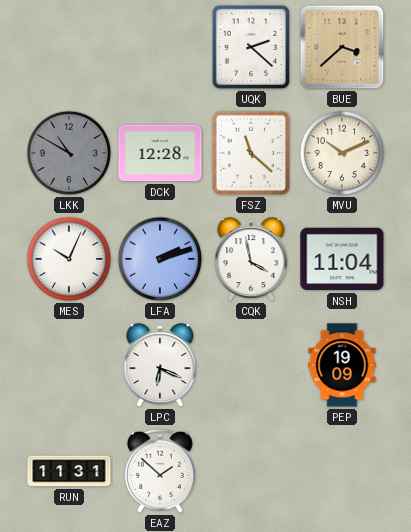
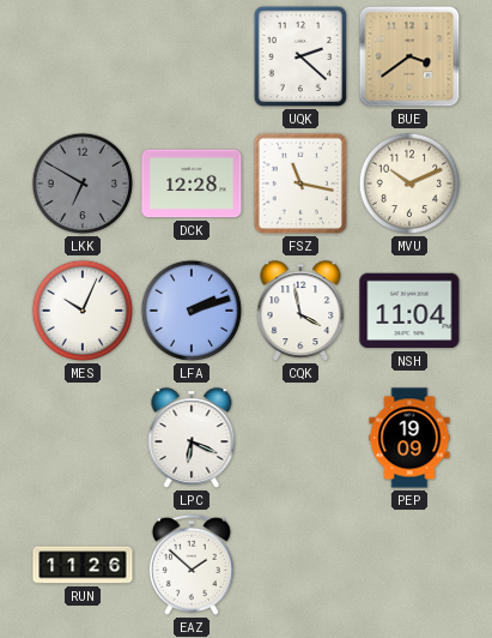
BUE: 3:38 -> 3:39 (409, 56)
LKK: 10:50 -> 6:50 (83, 183)
FSZ: 11:22 -> 11:17 (299, 183)
RUN: 11:31 -> 11:26 (83, 565)
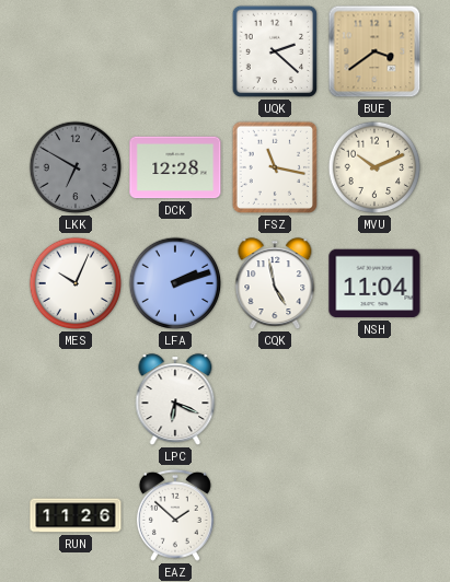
CQK: 3:58 -> 4:58 (275, 284)
PEP: 19:09 -> none (409, 438)
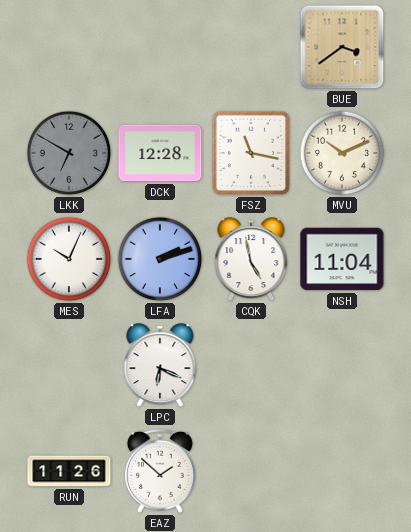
UQK: 2:22 -> none (274, 51)
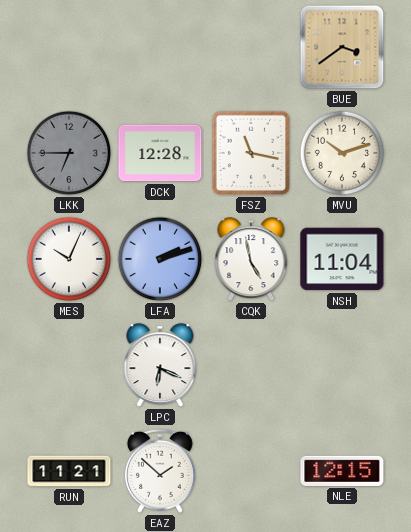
LKK: 6:50 -> 6:45 (69, 153)
MVU: 10:11 -> 10:12 (342, 153)
RUN: 11:26 -> 11:21 (69, 471)
NLE: none -> 12:15 (342, 471)
